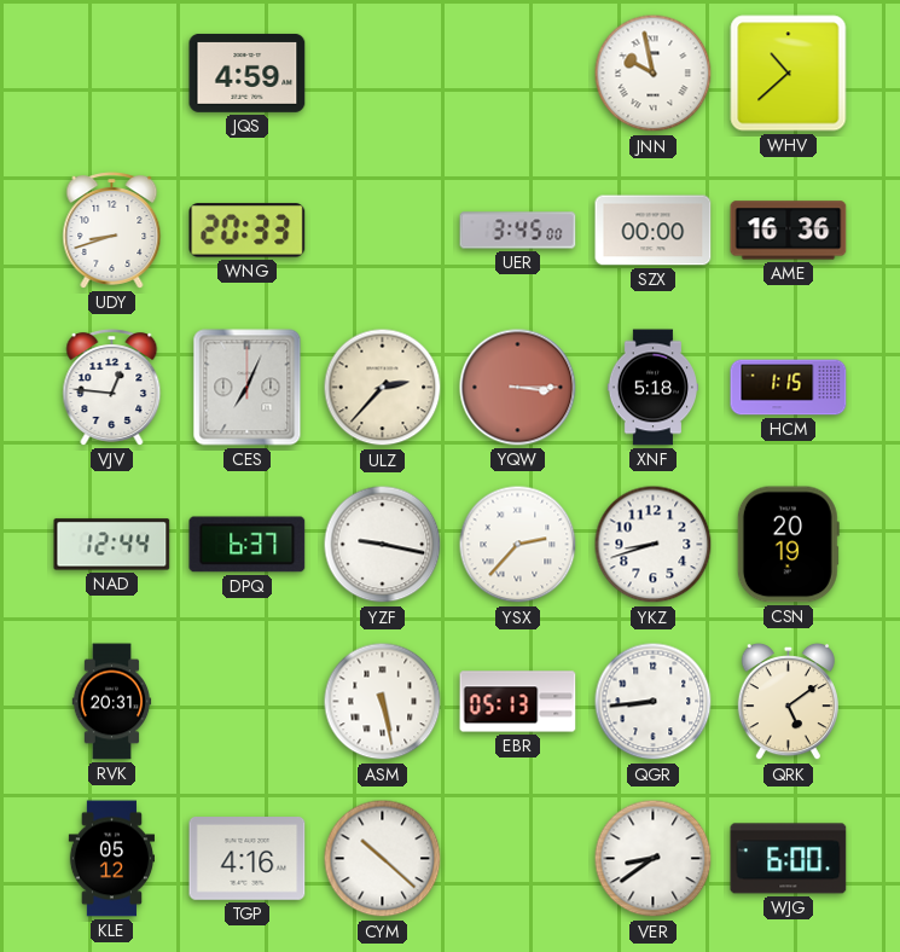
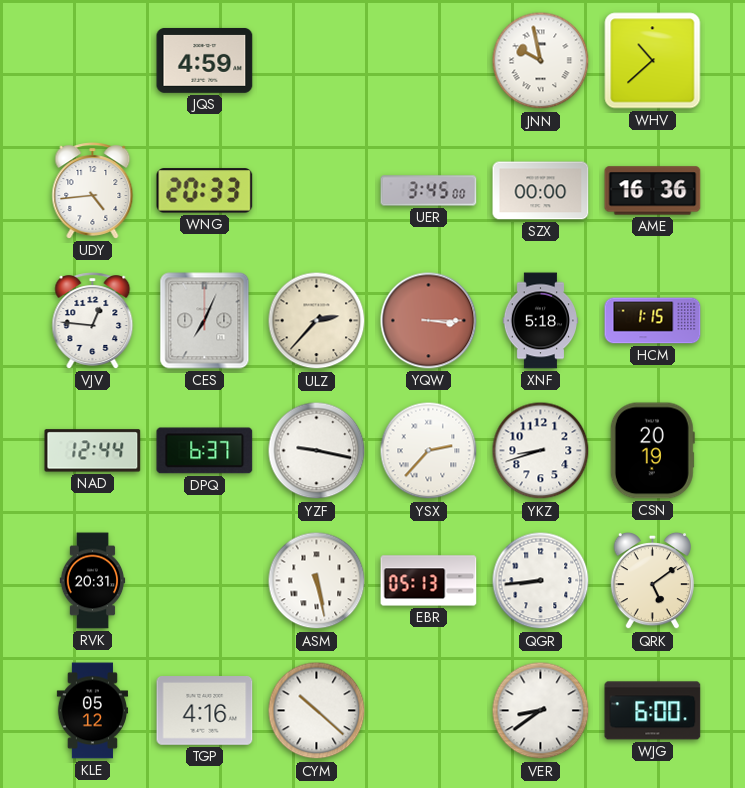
UDY: 8:42 -> 4:44 (93, 191)
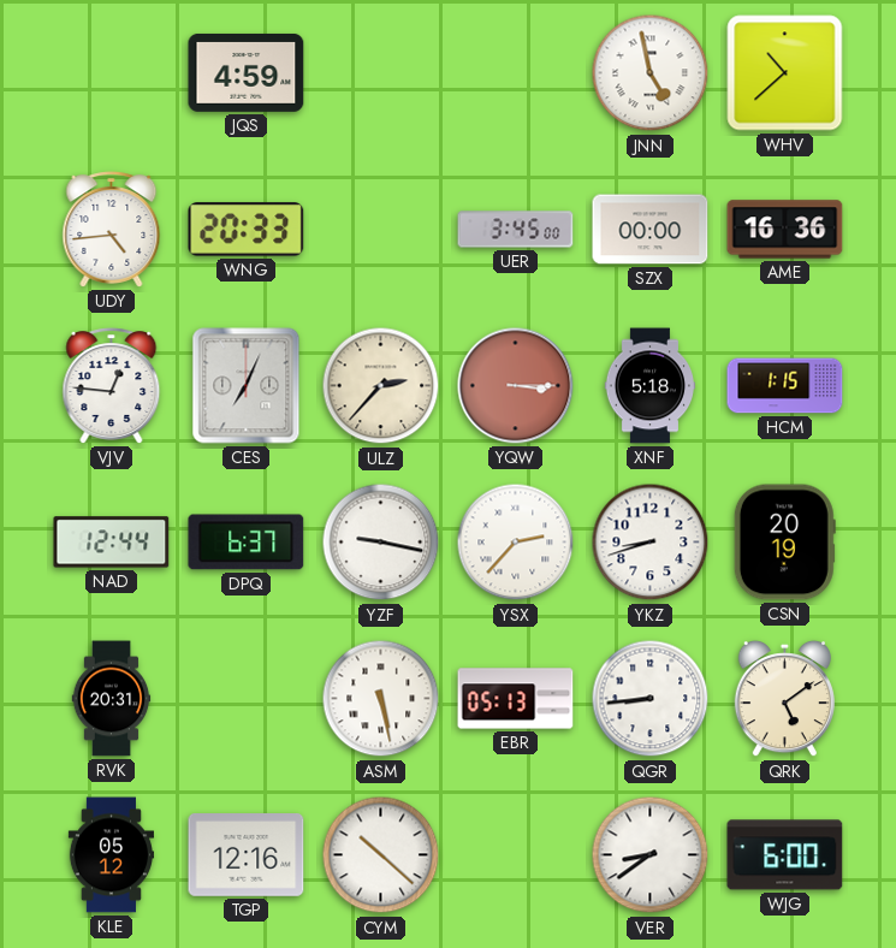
JNN: 9:58 -> 4:58 (651, 73)
TGP: 4:16 -> 12:16 (247, 855)
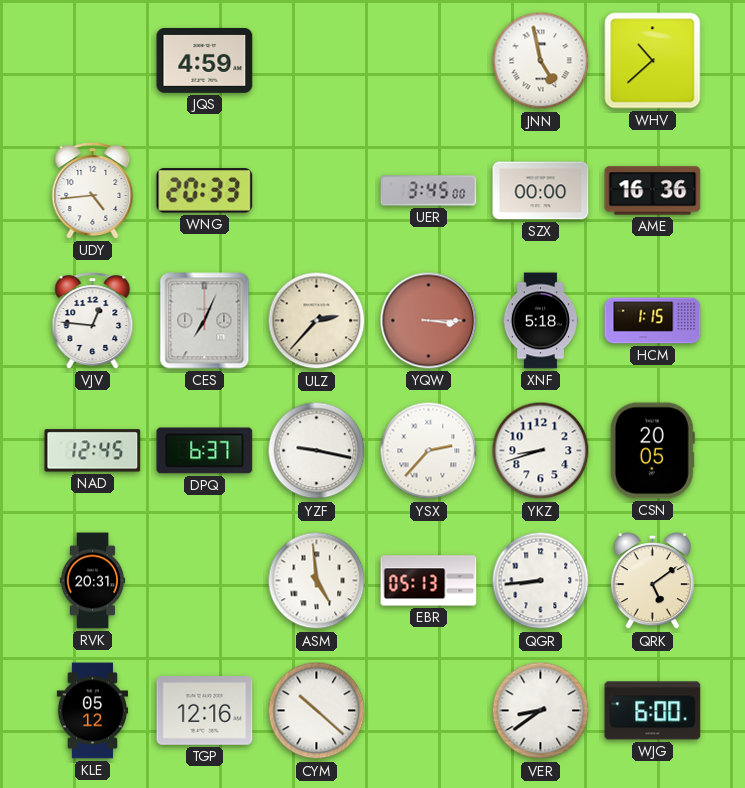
NAD: 12:44 -> 12:45 (93, 451)
CSN: 20:19 -> 20:05 (652, 451)
ASM: 5:28 -> 4:59 (317, 581)
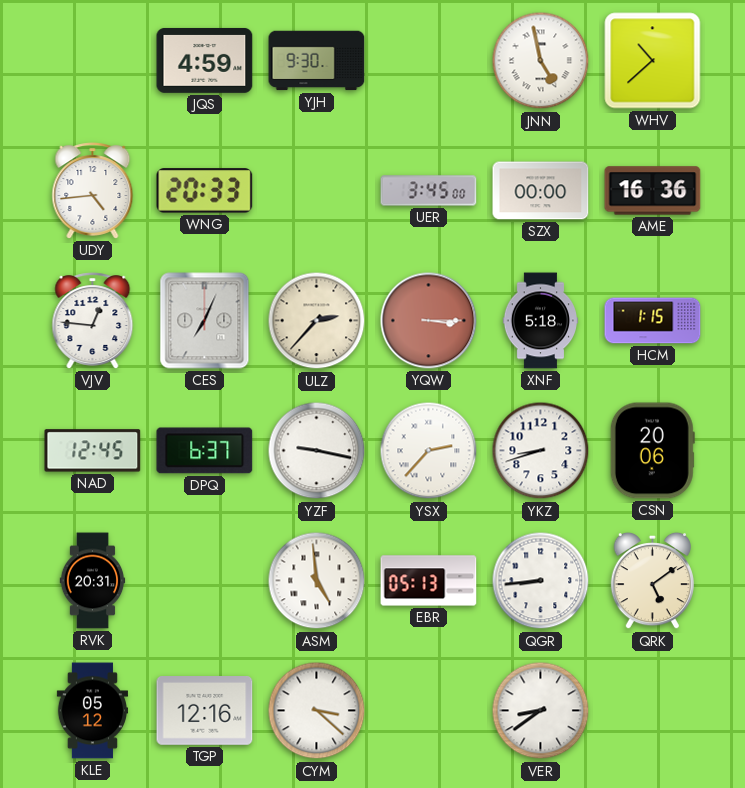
YJH: none -> 9:30 (317, 61)
CSN: 20:05 -> 20:06 (652, 451)
CYM: 10:22 -> 3:22 (317, 711)
WJG: 6:00 -> none (653, 711)
